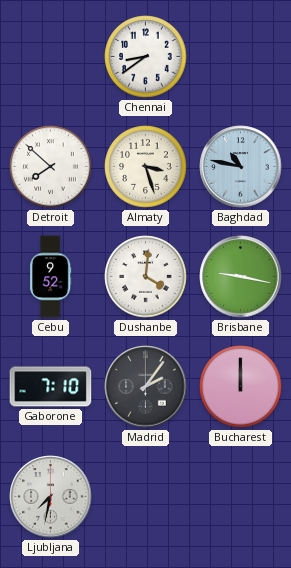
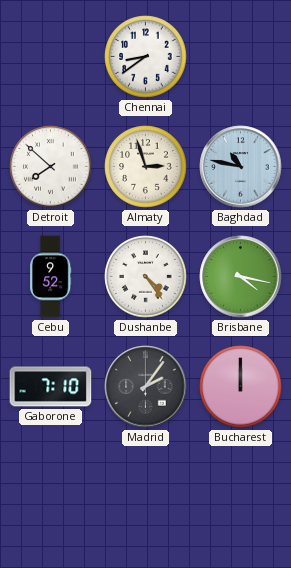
Almaty: 3:27 -> 2:57 (146, 167)
Dushanbe: 4:01 -> 4:24 (146, 277)
Brisbane: 9:17 -> 4:17 (241, 277)
Ljubljana: 7:32 -> none (51, 497)
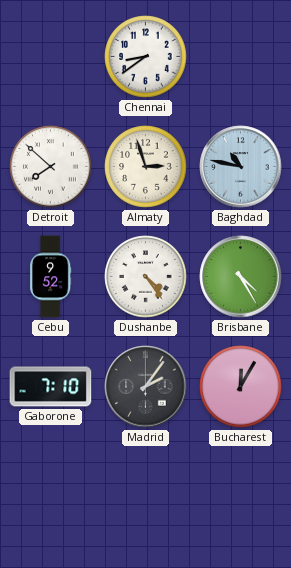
Brisbane: 4:17 -> 4:25 (241, 277)
Bucharest: 12:00 -> 12:05 (241, 387)
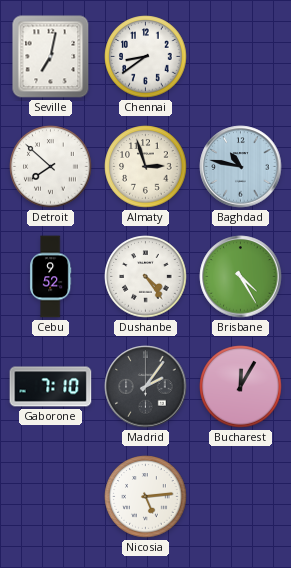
Seville: none -> 7:02 (51, 57)
Nicosia: none -> 5:14 (146, 497)
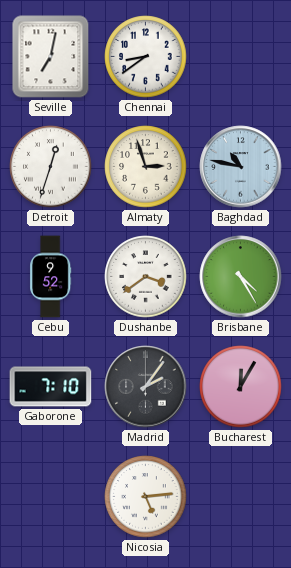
Detroit: 7:52 -> 12:33 (51, 167)
Dushanbe: 4:24 -> 3:39 (146, 277)
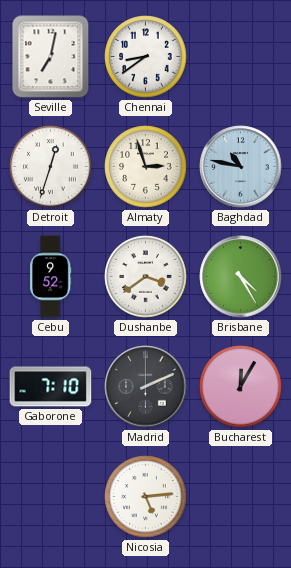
Madrid: 2:06 -> 2:11 (146, 387)
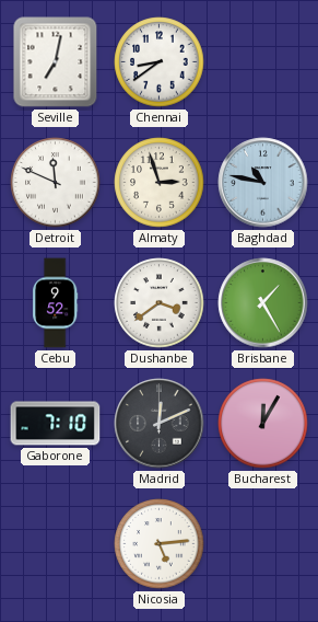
Detroit: 12:33 -> 11:49 (56, 183)
Brisbane: 4:25 -> 1:25 (263, 303)
Madrid: 2:11 -> 12:11 (160, 424)
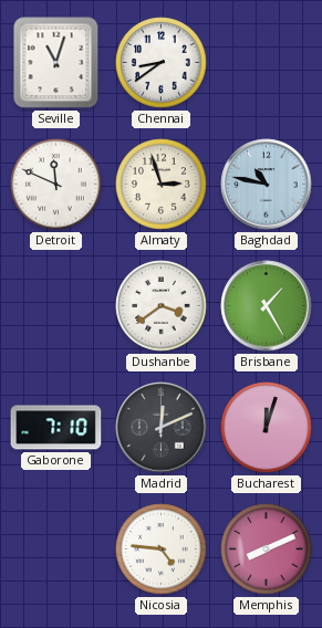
Seville: 7:02 -> 11:03 (56, 63)
Cebu: 9:52 -> none (56, 303)
Bucharest: 12:05 -> 12:03 (267, 428)
Nicosia: 5:14 -> 4:46 (162, 549)
Memphis: none -> 8:11 (267, 549)
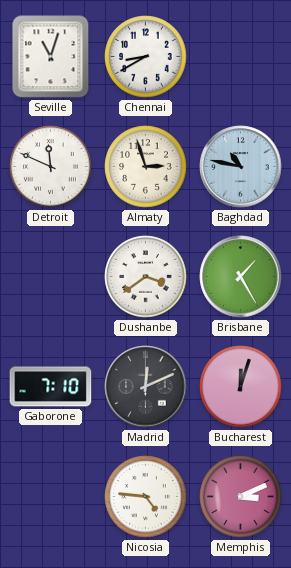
Chennai: 8:39 -> 8:40 (146, 57)
Memphis: 8:11 -> 3:11 (241, 497)
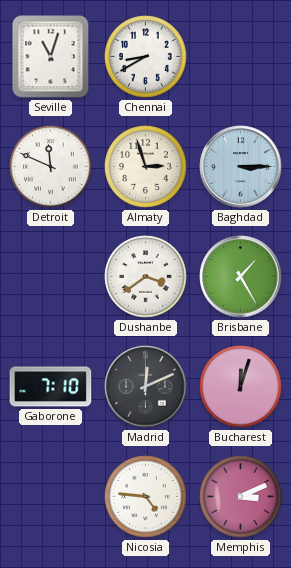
Baghdad: 10:47 -> 3:15 (241, 167)
